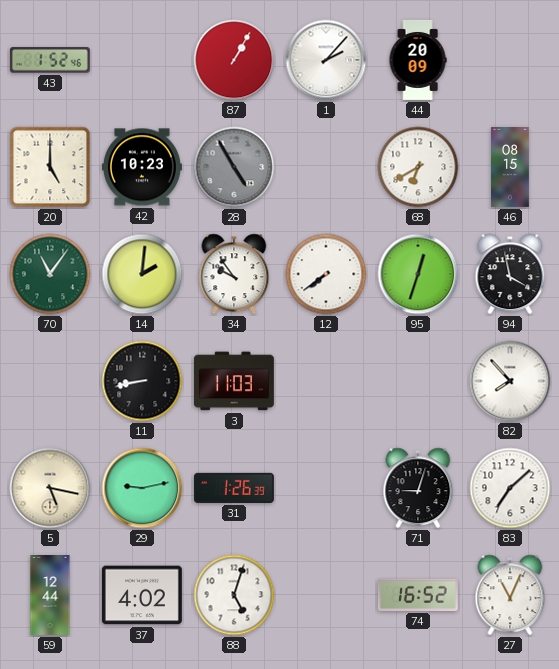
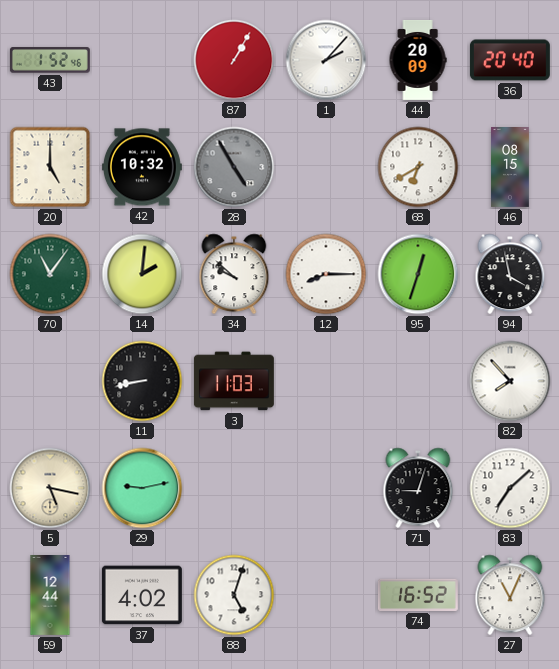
36: none -> 20:40 (510, 60)
42: 10:23 -> 10:32 (142, 167)
34: 9:54 -> 9:52 (234, 274)
12: 7:39 -> 8:15 (326, 274)
31: 1:26 -> none (234, 488)
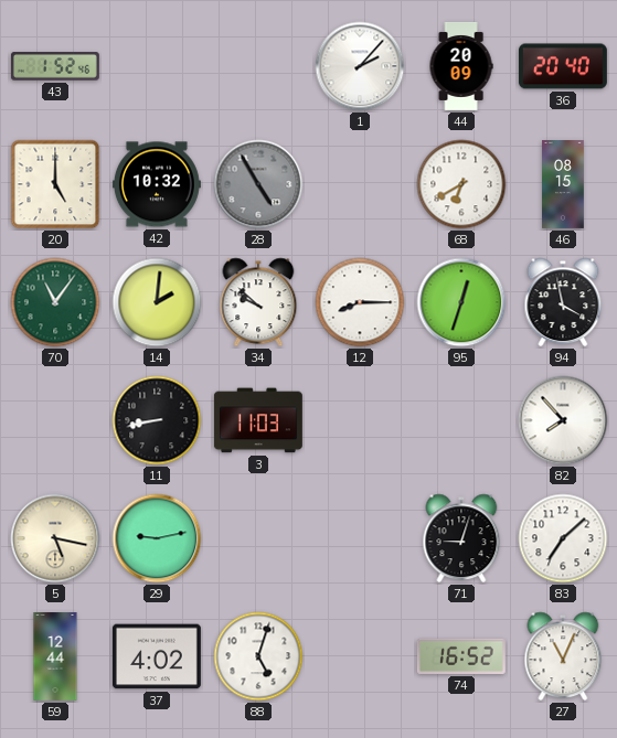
87: 1:05 -> none (234, 60)
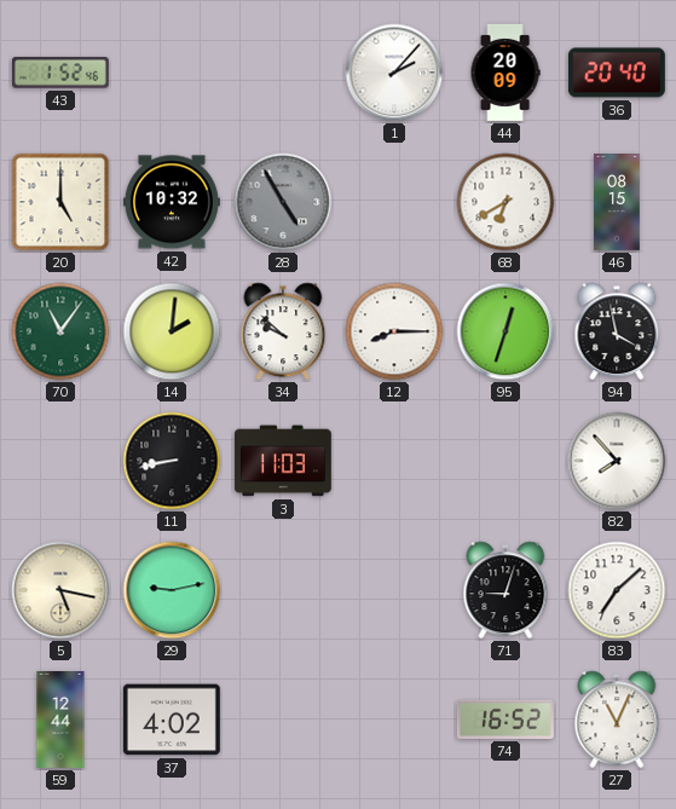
88: 5:03 -> none (258, 656)
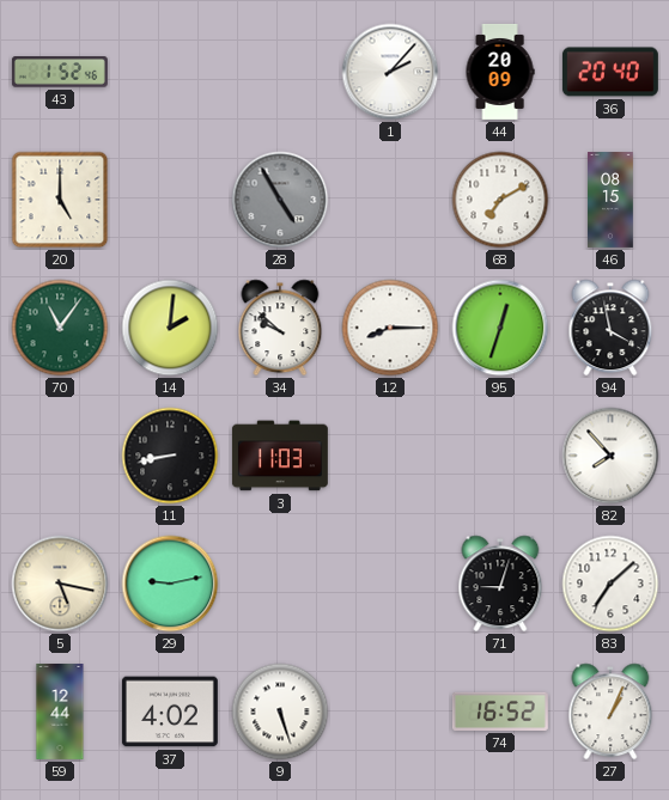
42: 10:32 -> none (172, 202)
68: 6:40 -> 7:10 (500, 200)
9: none -> 5:27 (280, 712)
27: 11:04 -> 1:04 (610, 712)
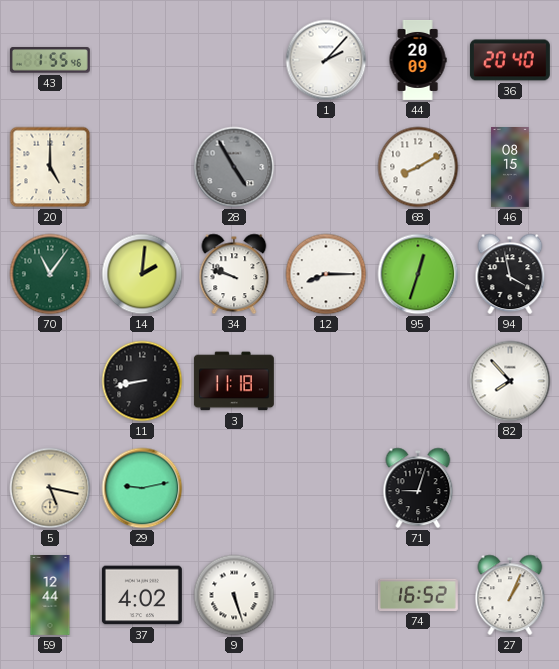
43: 1:52 -> 1:55 (50, 60)
68: 7:10 -> 8:10 (418, 167)
34: 9:52 -> 9:48 (234, 274)
3: 11:03 -> 11:18 (234, 381)
83: 7:08 -> none (610, 584)
